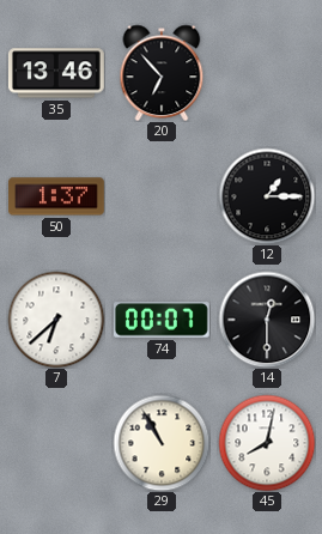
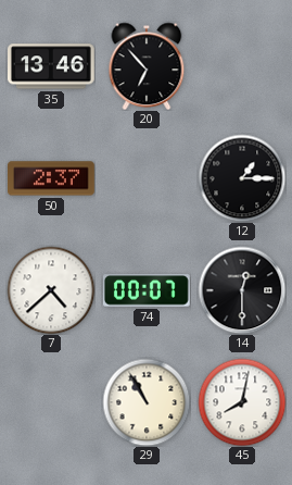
50: 1:37 -> 2:37 (52, 178)
7: 6:38 -> 4:38 (51, 290)
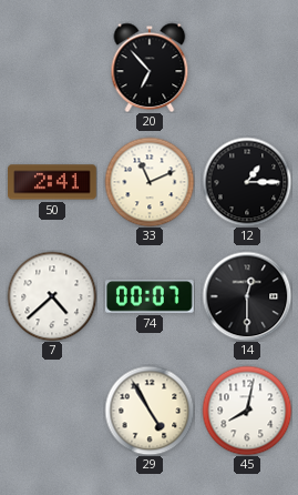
35: 13:46 -> none (51, 66)
50: 2:37 -> 2:41 (53, 182)
33: none -> 11:11 (150, 182)
29: 10:55 -> 4:55 (150, 411)
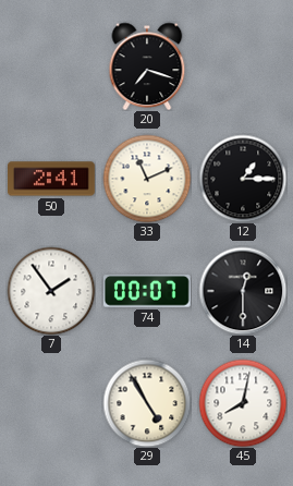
20: 6:53 -> 7:18 (147, 66)
7: 4:38 -> 1:54 (51, 291)
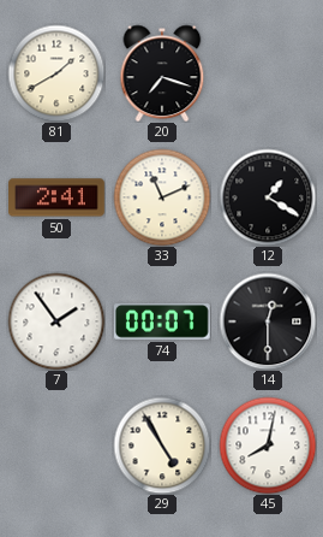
81: none -> 1:40 (56, 73)
12: 1:15 -> 1:20 (268, 197)
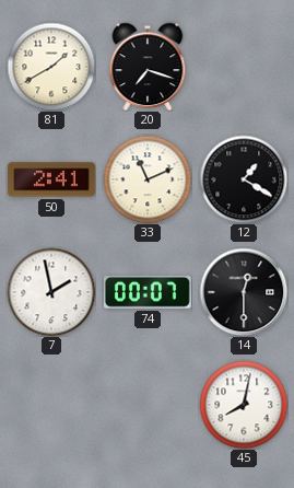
7: 1:54 -> 1:58 (51, 292)
29: 4:55 -> none (162, 445)
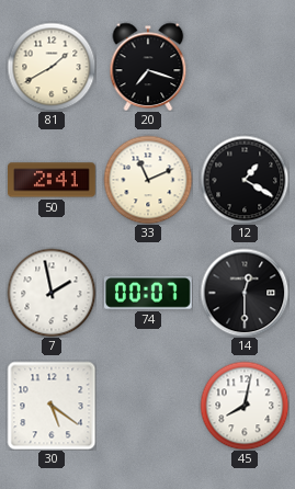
30: none -> 5:21 (52, 406)
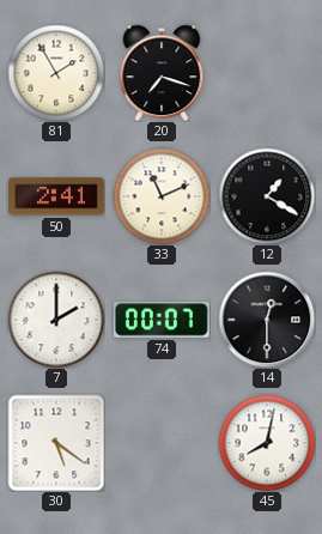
81: 1:40 -> 1:55 (56, 73)
7: 1:58 -> 2:00 (56, 320)
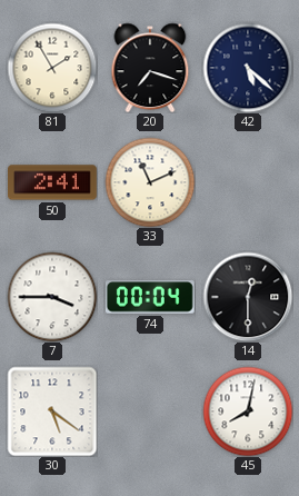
42: none -> 5:22 (248, 68)
12: 1:20 -> none (267, 196)
7: 2:00 -> 3:45 (52, 297)
74: 00:07 -> 00:04 (150, 297)
